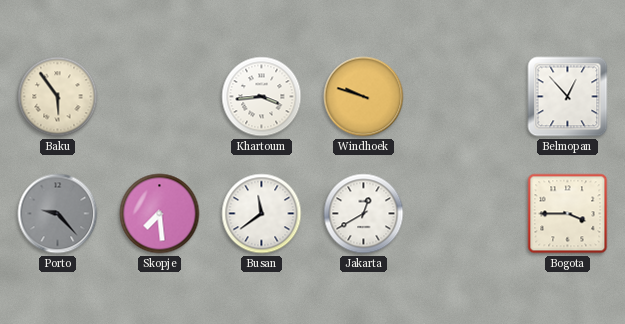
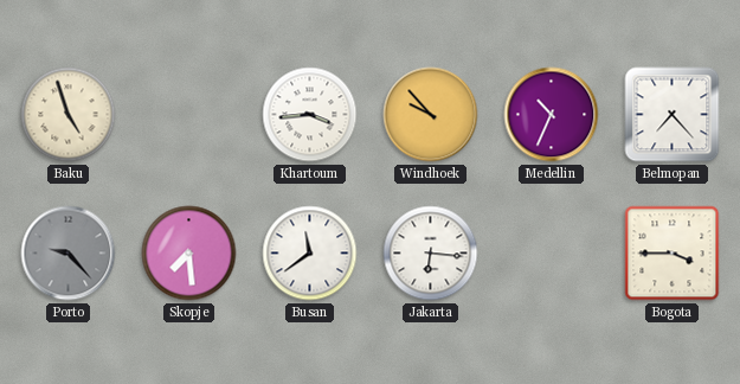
Baku: 5:54 -> 4:57 (69, 115)
Windhoek: 9:48 -> 9:53 (431, 115)
Medellin: none -> 10:34 (552, 115)
Belmopan: 12:53 -> 7:23 (673, 115)
Jakarta: 12:40 -> 6:16 (431, 254)
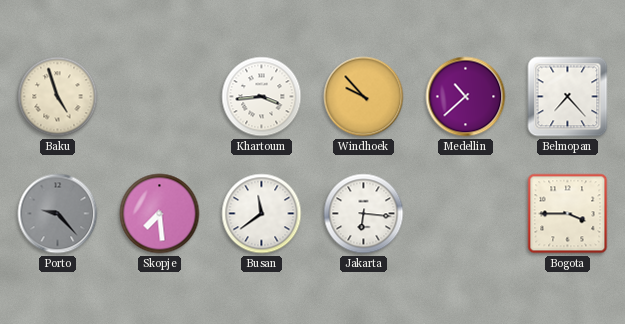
Medellin: 10:34 -> 10:38 (466, 97)
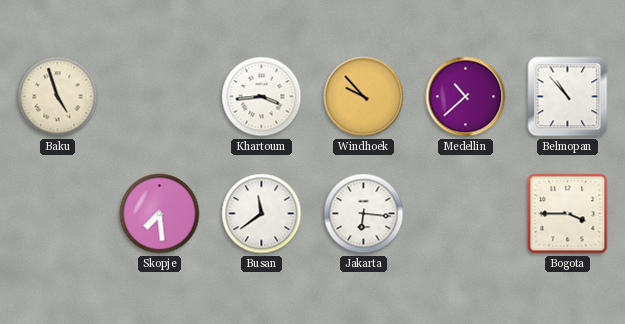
Belmopan: 7:23 -> 10:53 (568, 97)
Porto: 9:23 -> none (58, 214)
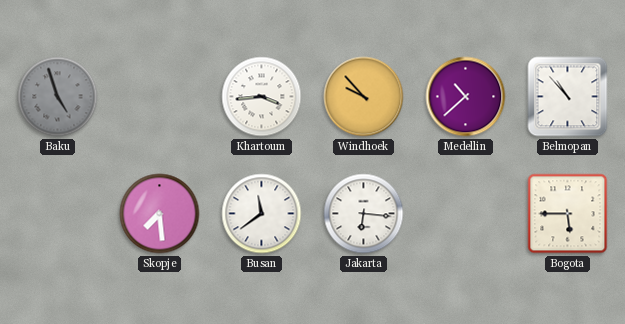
Baku dial: cream -> grey (58, 97)
Bogota: 3:45 -> 5:45 (568, 214)
